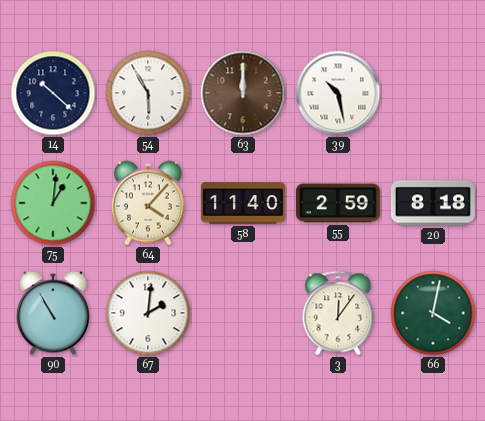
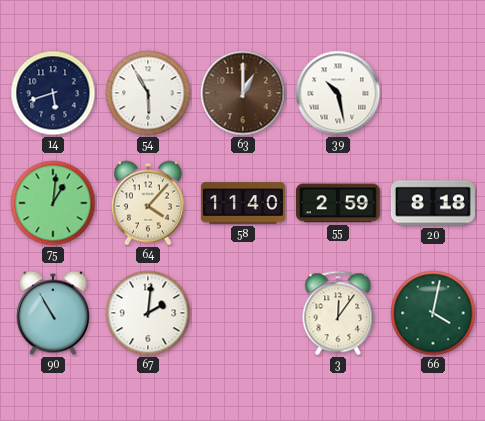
14: 10:22 -> 5:42 (53, 93)
63: 12:00 -> 1:00 (243, 93)
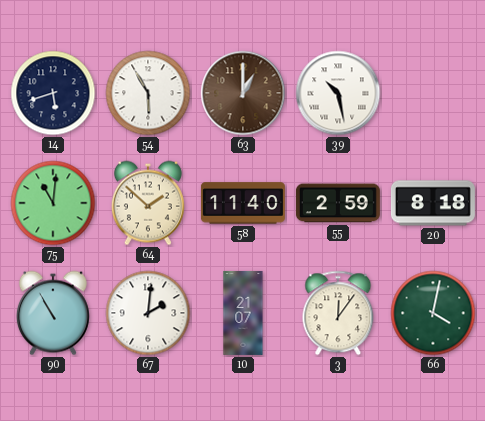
75: 1:01 -> 11:01 (53, 203)
64: 4:07 -> 1:52 (148, 203)
10: none -> 21:07 (243, 313)
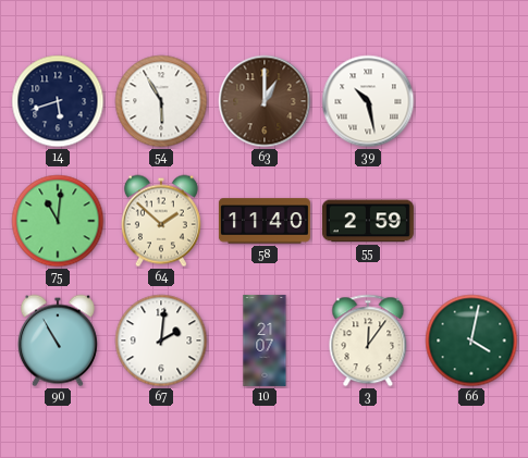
20: 8:18 -> none (433, 203)
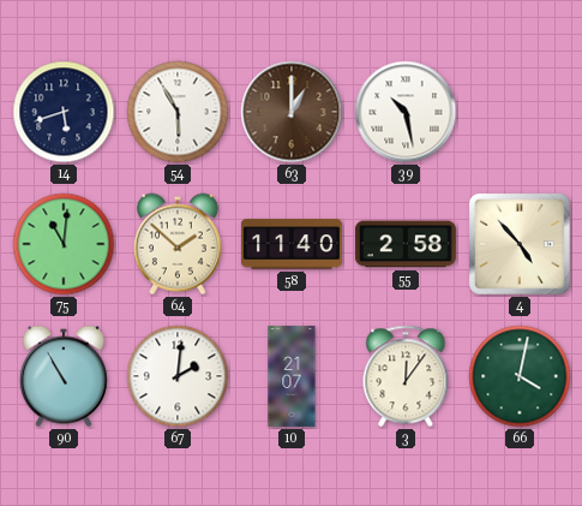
55: 2:59 -> 2:58 (406, 244)
4: none -> 4:53 (521, 245)
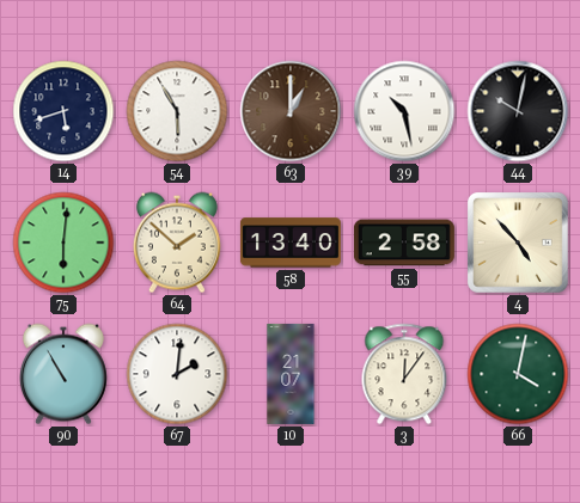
44: none -> 10:02 (518, 111)
75: 11:01 -> 6:01 (63, 243)
58: 11:40 -> 13:40 (291, 243)
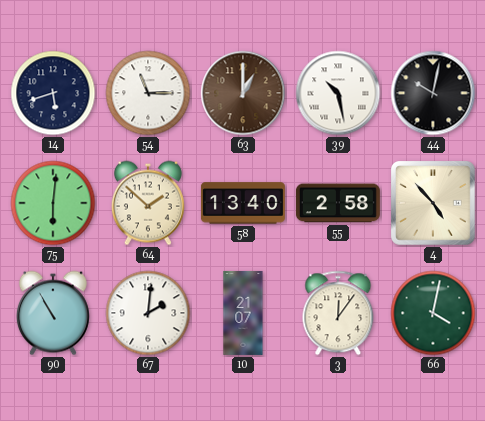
54: 5:55 -> 11:15 (148, 93)
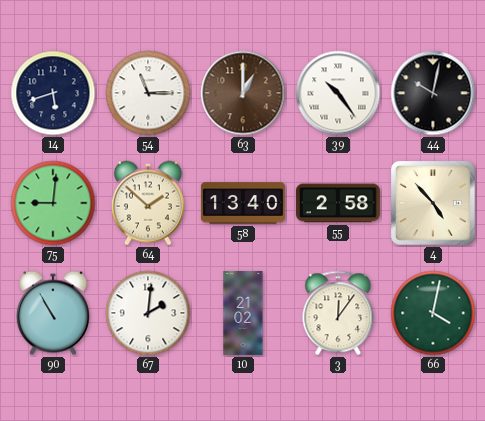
39: 10:28 -> 10:24 (338, 93)
75: 6:01 -> 9:01 (53, 203)
10: 21:07 -> 21:02 (243, 313)
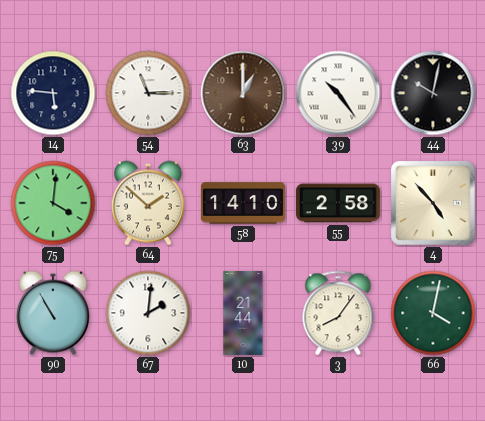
14: 5:42 -> 5:46 (53, 93)
75: 9:01 -> 4:01 (53, 203)
58: 13:40 -> 14:10 (243, 203)
10: 21:02 -> 21:44 (243, 313)
3: 12:06 -> 8:06 (338, 313)
